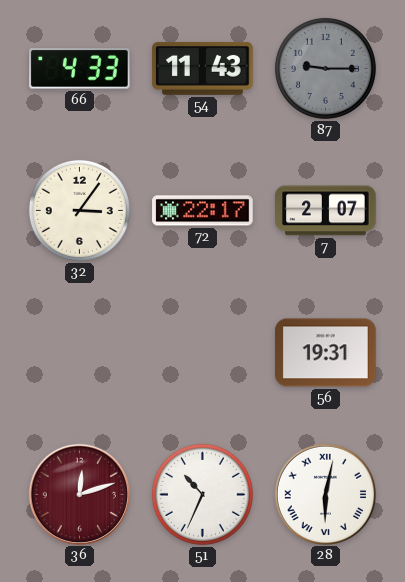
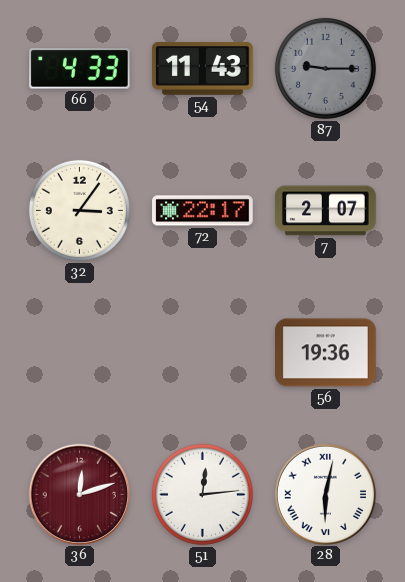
56: 19:31 -> 19:36 (326, 353)
51: 10:34 -> 12:14 (202, 494)
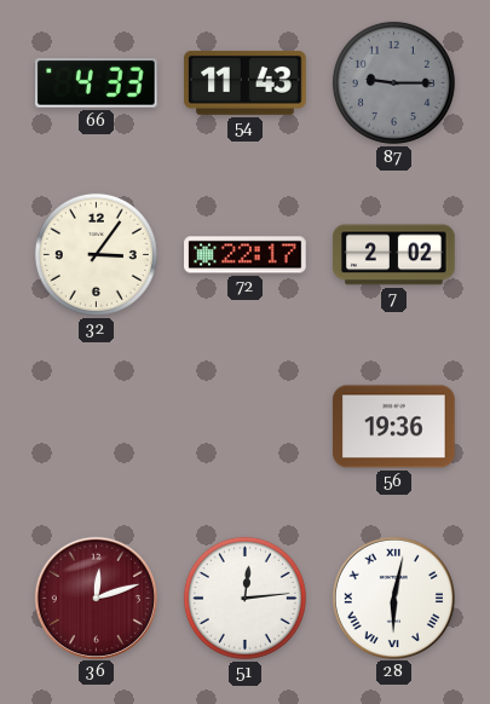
7: 2:07 -> 2:02 (394, 255)
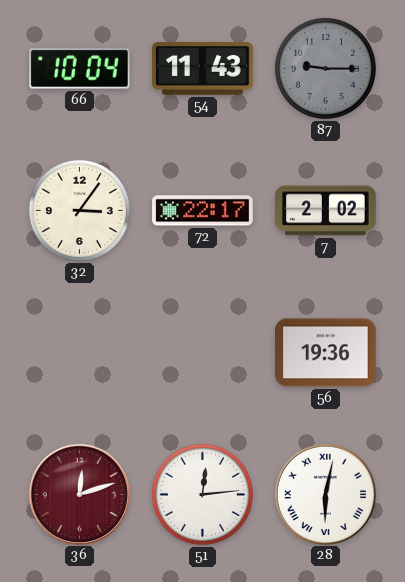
66: 4:33 -> 10:04 (80, 69)
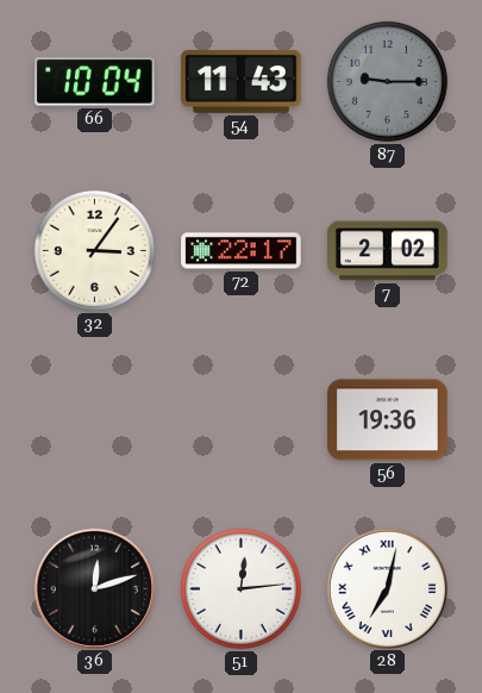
36 dial: burgundy -> black (94, 588)
28: 6:02 -> 7:02 (387, 588)
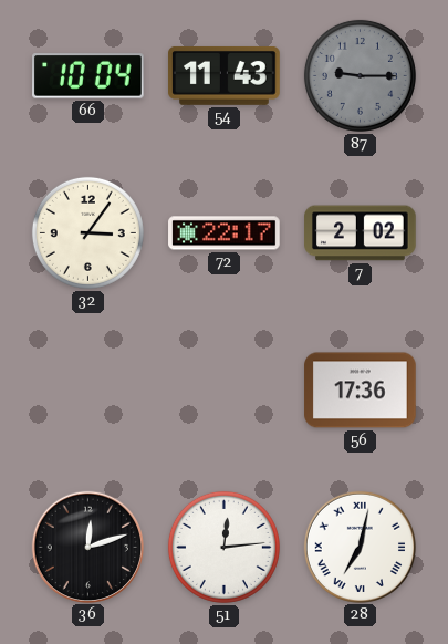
56: 19:36 -> 17:36 (361, 391)
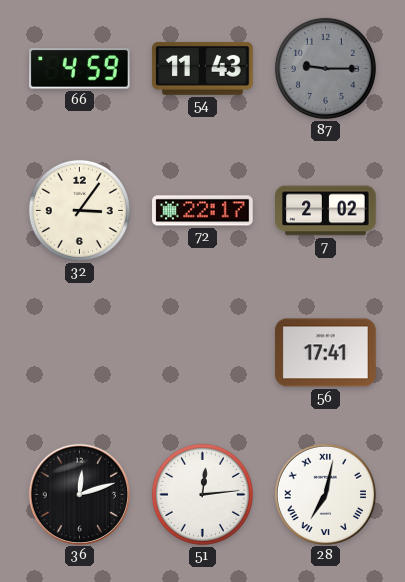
66: 10:04 -> 4:59 (80, 69)
56: 17:36 -> 17:41 (326, 353)
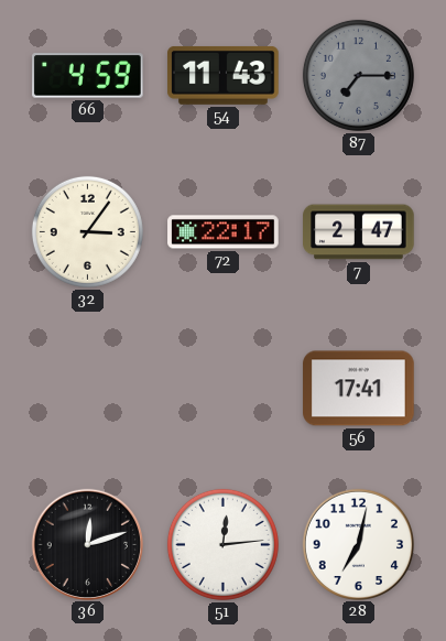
87: 9:15 -> 7:15 (358, 75)
7: 2:02 -> 2:47 (359, 232)
28 numerals: Roman -> Arabic (358, 544)
